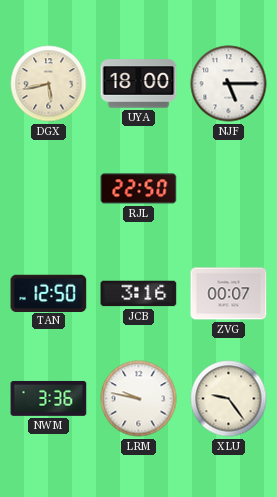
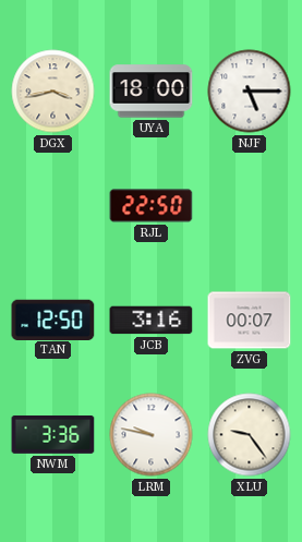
DGX: 5:43 -> 3:43 (53, 92)
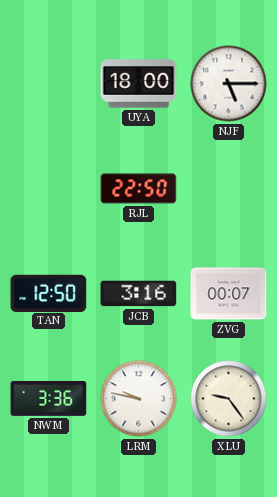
DGX: 3:43 -> none (53, 92)
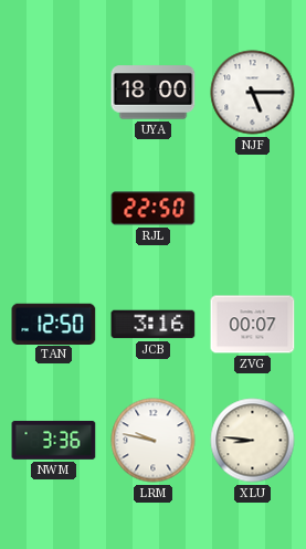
XLU: 9:24 -> 8:46 (253, 441)
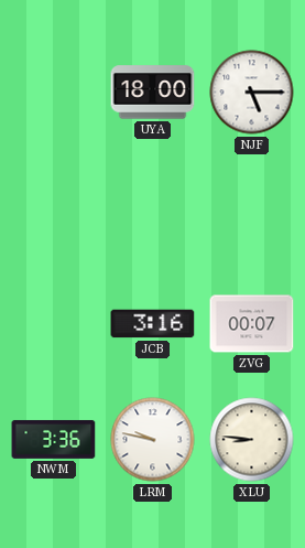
RJL: 22:50 -> none (154, 209)
TAN: 12:50 -> none (54, 324)
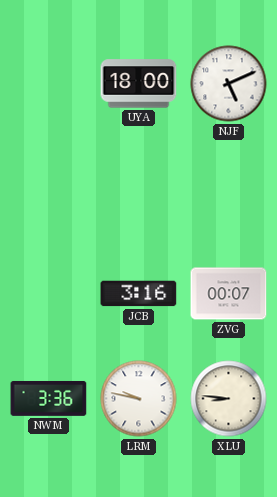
NJF: 5:15 -> 5:11 (229, 84)
